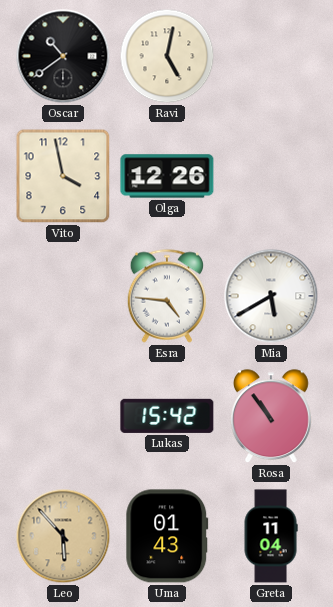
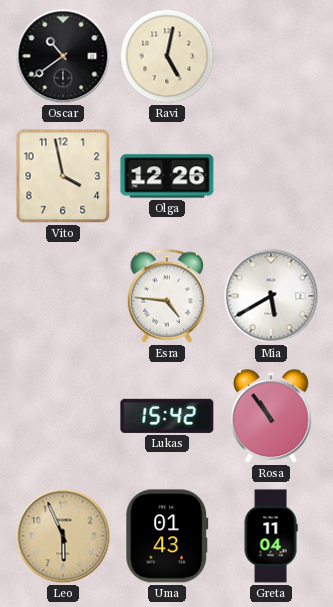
Leo: 5:53 -> 5:56 (63, 536)
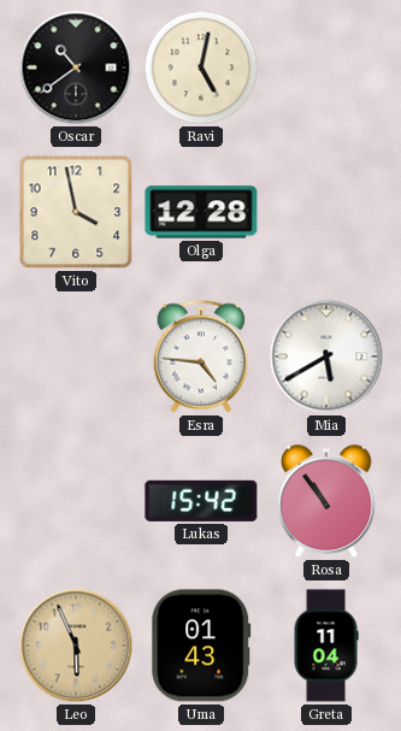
Olga: 12:26 -> 12:28 (201, 212)
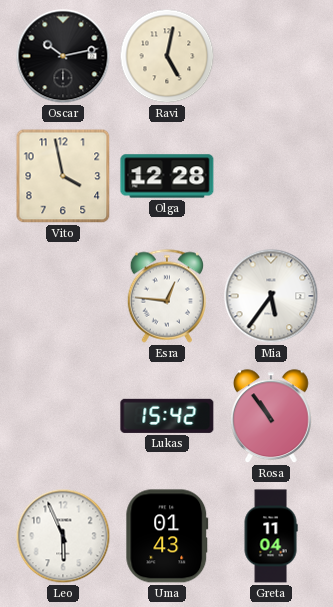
Oscar: 10:39 -> 10:13 (63, 56)
Esra: 4:46 -> 12:46 (166, 296)
Mia: 5:40 -> 5:36 (271, 296)
Leo dial: champagne -> white (63, 536)
